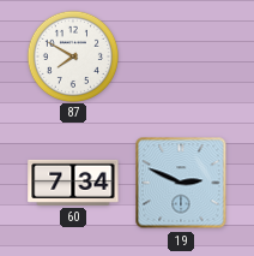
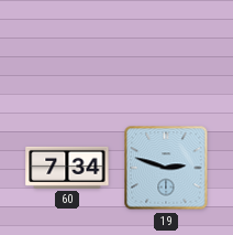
87: 7:50 -> none (72, 55)
19: 2:49 -> 2:48 (166, 168)
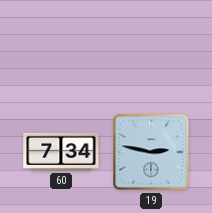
19: 2:48 -> 2:47 (151, 152)
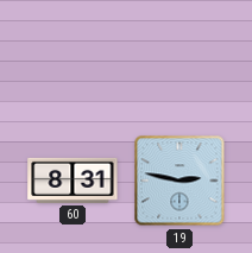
60: 7:34 -> 8:31 (73, 181)
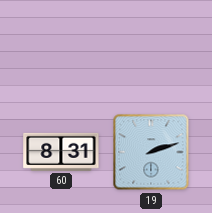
19: 2:47 -> 2:12 (151, 152)
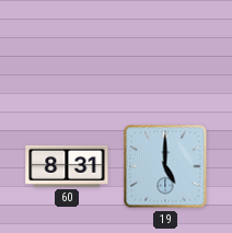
19: 2:12 -> 5:00 (165, 166)
